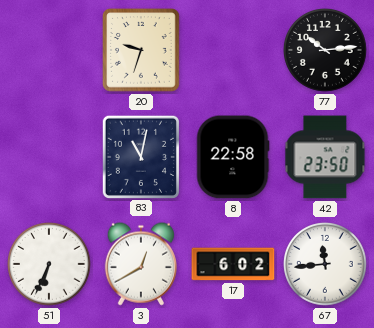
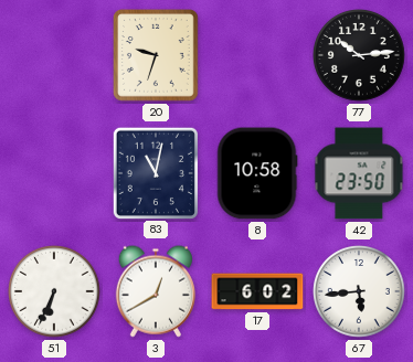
8: 22:58 -> 10:58 (257, 173)
67: 11:44 -> 5:44 (360, 292)
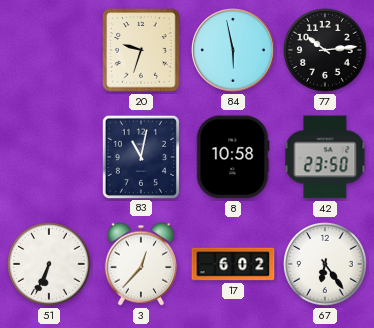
84: none -> 5:58 (233, 50)
3: 12:40 -> 12:37 (141, 264)
67: 5:44 -> 6:24 (326, 265)
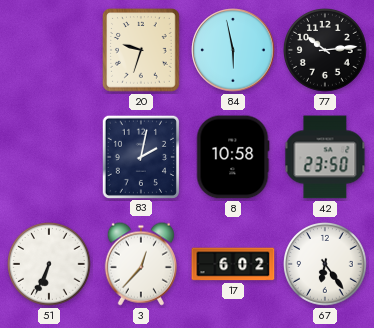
83: 11:02 -> 2:02 (140, 156)
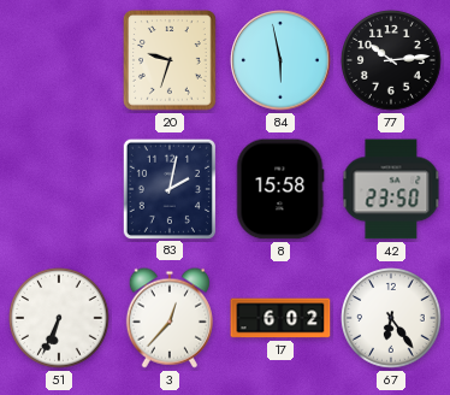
8: 10:58 -> 15:58 (280, 189)
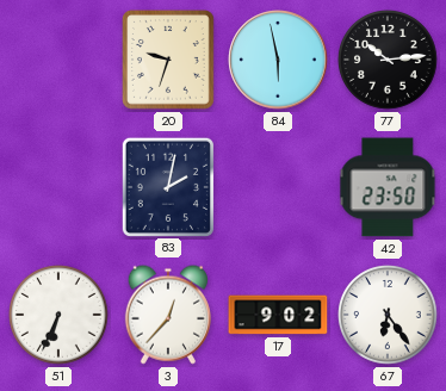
8: 15:58 -> none (280, 189)
17: 6:02 -> 9:02 (278, 315)
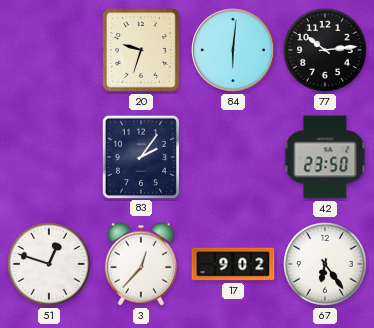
84: 5:58 -> 6:01 (233, 50)
83: 2:02 -> 2:06 (140, 156)
51: 6:34 -> 12:48 (50, 265)
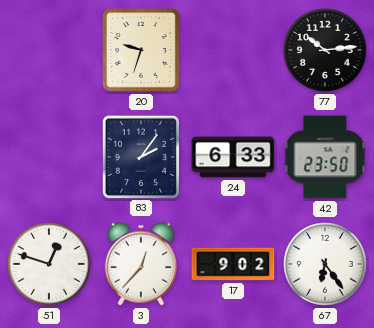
84: 6:01 -> none (233, 50)
24: none -> 6:33 (233, 157)
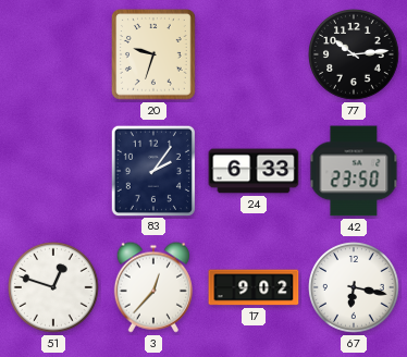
67: 6:24 -> 6:17 (355, 288)
